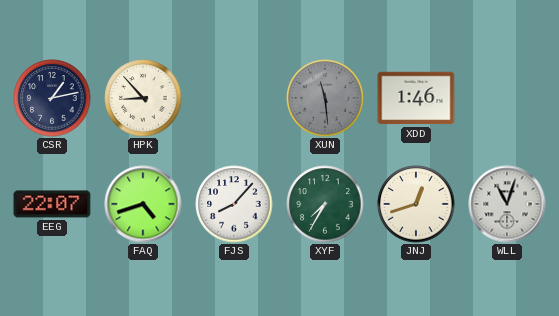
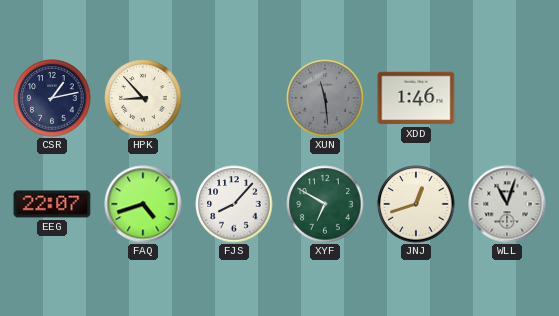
XYF: 7:35 -> 6:50 (325, 204)
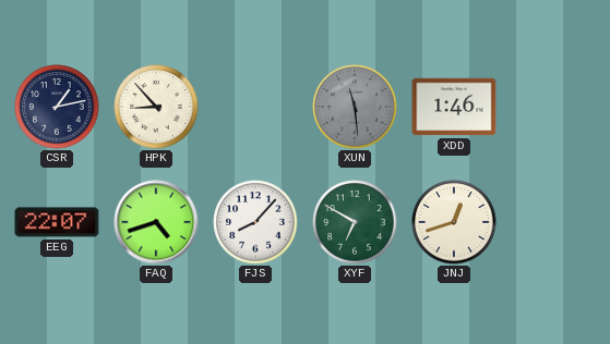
WLL: 11:03 -> none (507, 204)
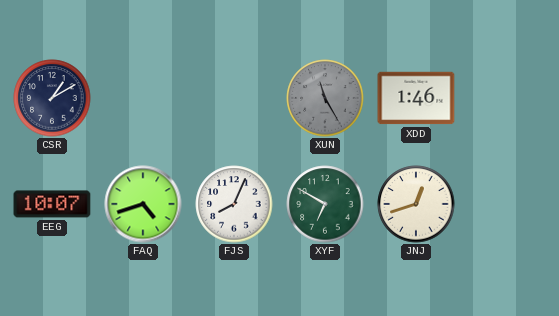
CSR: 1:13 -> 1:10 (52, 98)
HPK: 8:53 -> none (156, 107)
XUN: 11:29 -> 11:25 (325, 98)
EEG: 22:07 -> 10:07 (52, 204)
FJS: 8:07 -> 8:04 (234, 204)
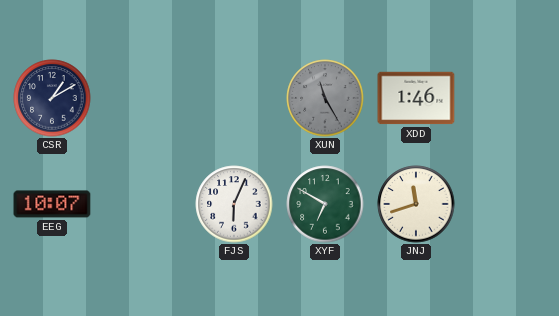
FAQ: 4:42 -> none (143, 204)
FJS: 8:04 -> 6:04 (234, 204)
JNJ: 12:42 -> 11:42 (416, 204)
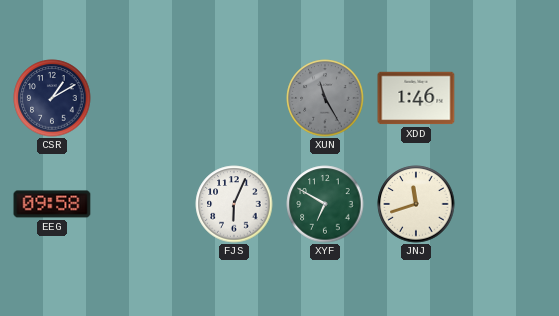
EEG: 10:07 -> 09:58 (52, 204)
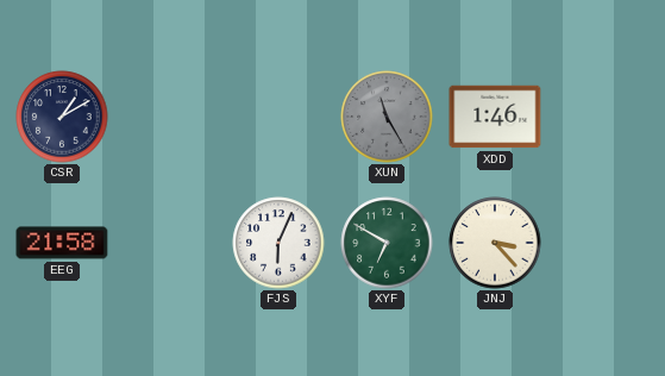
EEG: 09:58 -> 21:58 (62, 243)
JNJ: 11:42 -> 3:23 (495, 243)
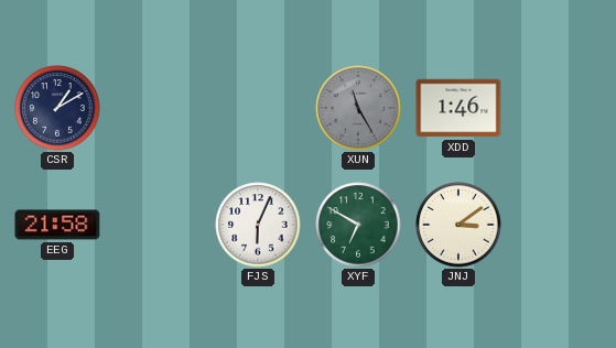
JNJ: 3:23 -> 3:09 (458, 225)
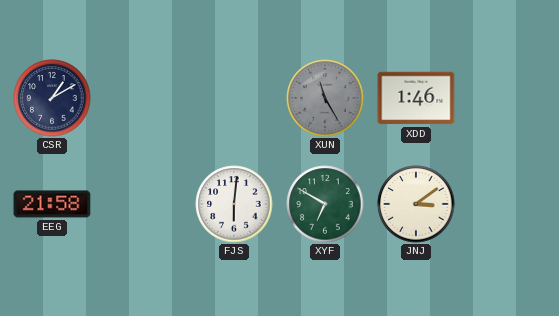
FJS: 6:04 -> 6:01 (234, 204)
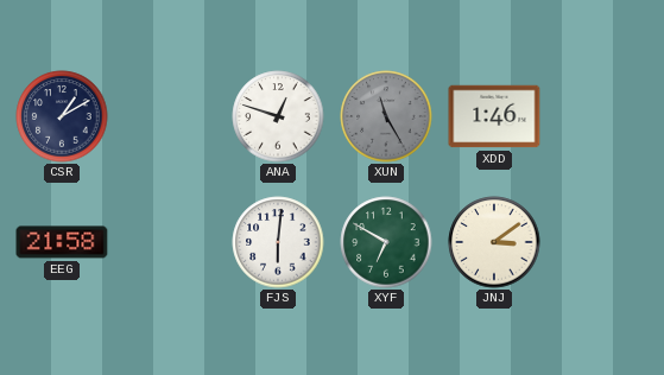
ANA: none -> 12:48 (278, 116)
